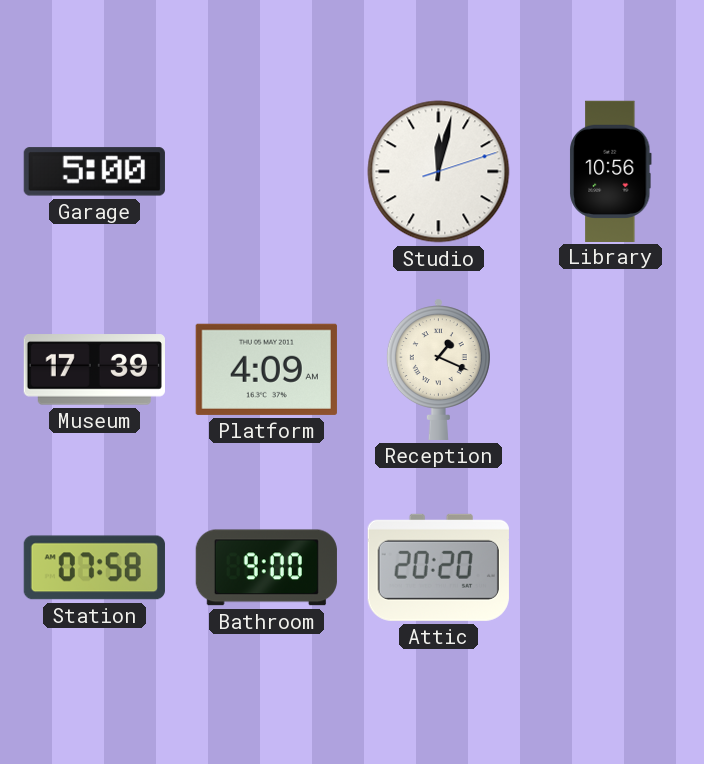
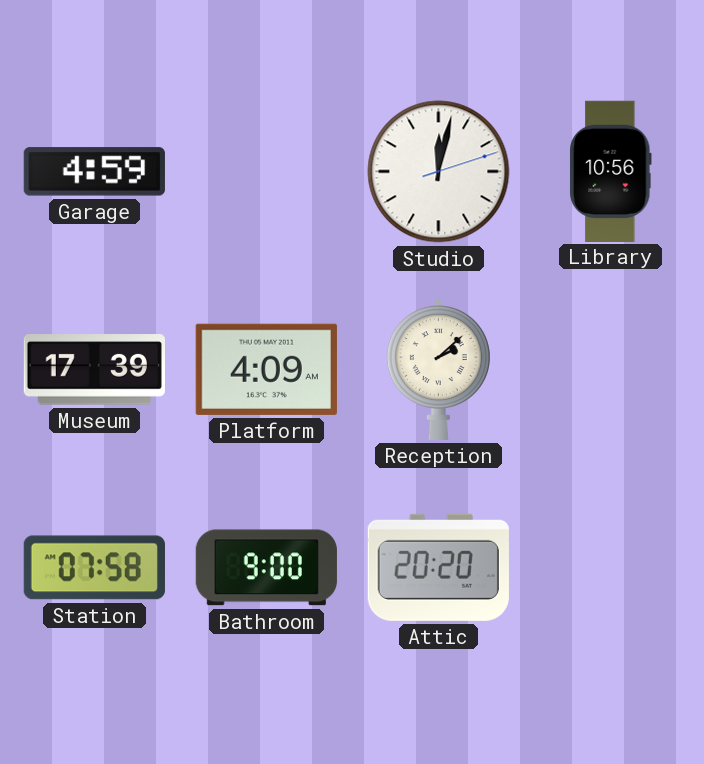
Garage: 5:00 -> 4:59 (94, 172)
Reception: 1:19 -> 2:08 (438, 369)
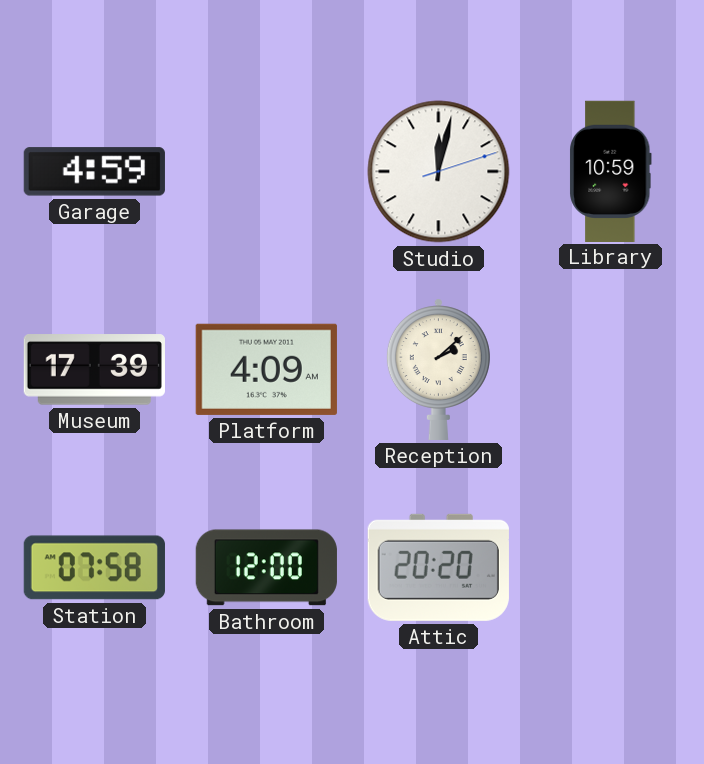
Library: 10:56 -> 10:59 (611, 171)
Bathroom: 9:00 -> 12:00 (266, 568)
